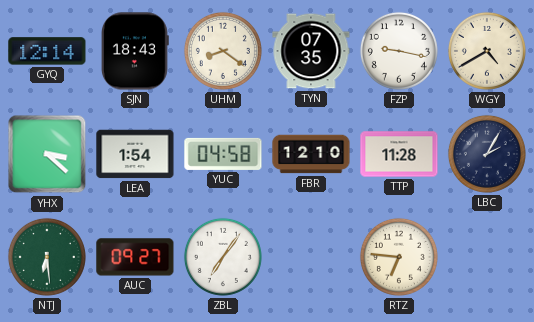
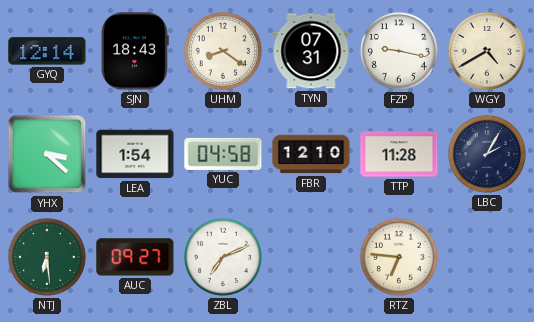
TYN: 07:35 -> 07:31 (311, 51)
ZBL: 7:06 -> 7:11 (223, 257)
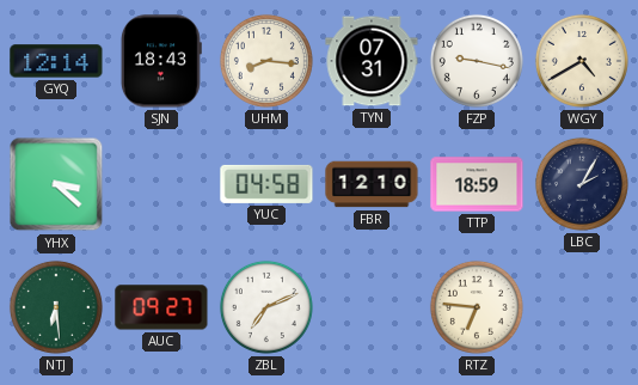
UHM: 8:21 -> 8:16 (266, 61)
LEA: 1:54 -> none (135, 154)
TTP: 11:28 -> 18:59 (477, 184)
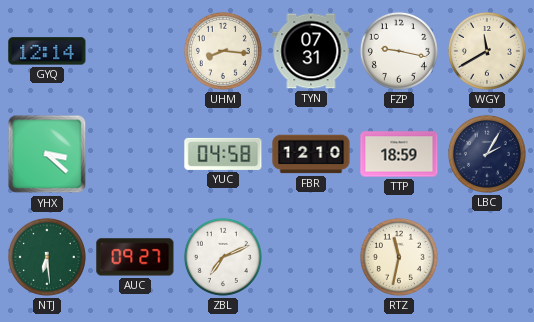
SJN: 18:43 -> none (161, 61)
WGY: 4:40 -> 11:40 (487, 51)
RTZ: 6:46 -> 11:32 (399, 257)
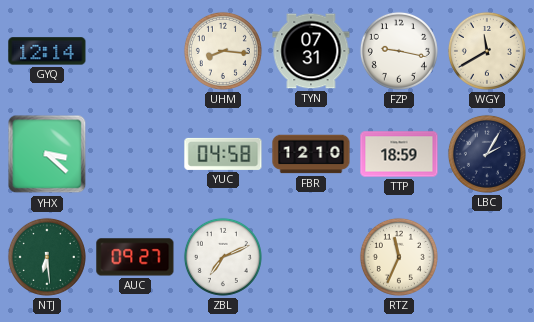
RTZ: 11:32 -> 11:34 (399, 257)
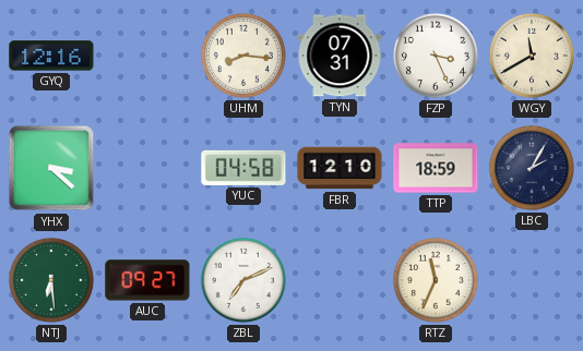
GYQ: 12:14 -> 12:16 (51, 56)
FZP: 9:17 -> 3:26 (436, 56)
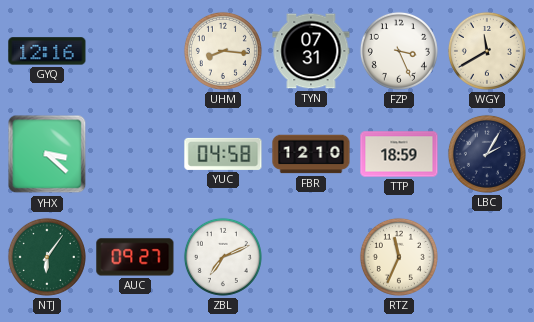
NTJ: 6:29 -> 6:06 (47, 257)
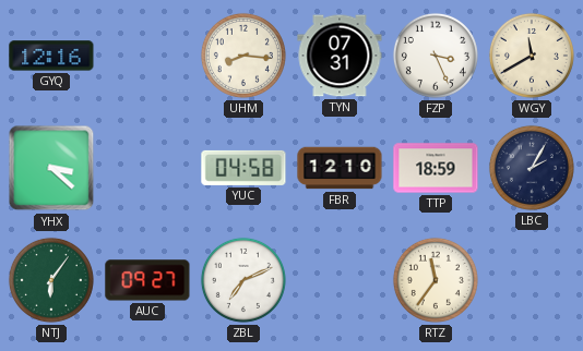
RTZ: 11:34 -> 11:36 (436, 280)
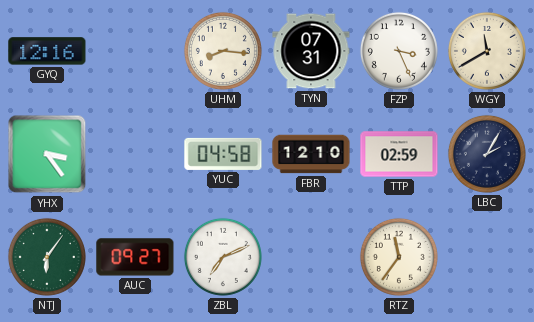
YHX: 3:22 -> 3:24 (47, 154)
TTP: 18:59 -> 02:59 (399, 154)
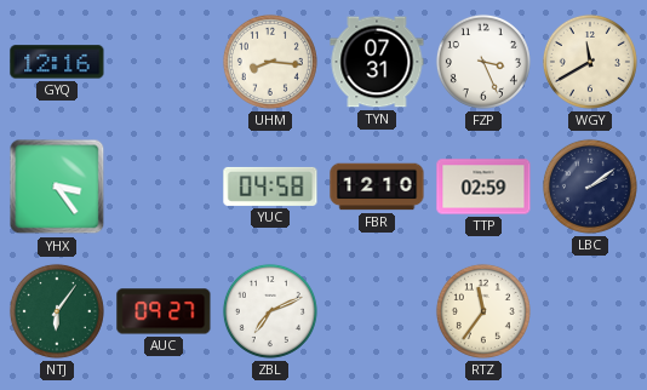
LBC: 2:05 -> 2:09 (590, 187)
